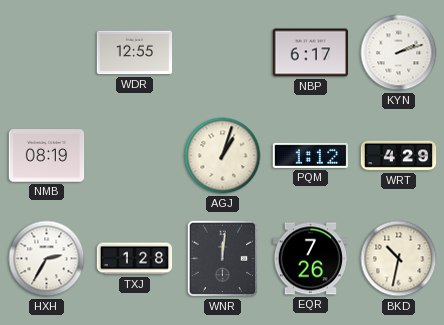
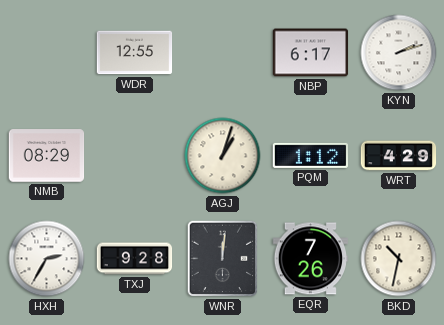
NMB: 08:19 -> 08:29 (47, 156)
TXJ: 1:28 -> 9:28 (135, 259)
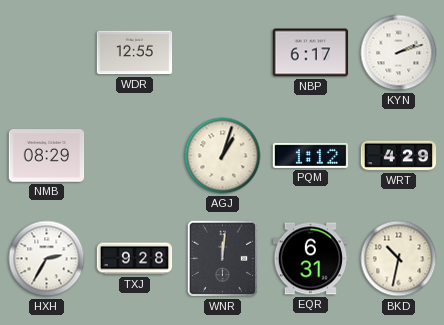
EQR: 7:26 -> 6:31 (310, 259)
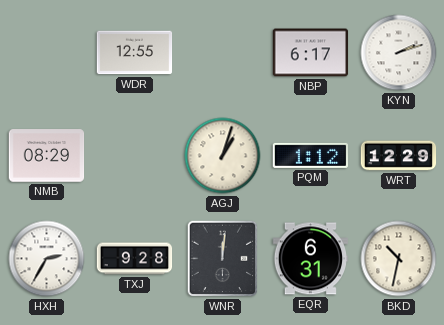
WRT: 4:29 -> 12:29 (399, 156)
